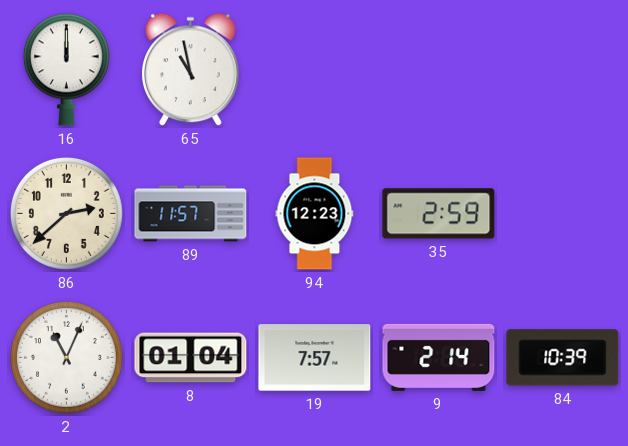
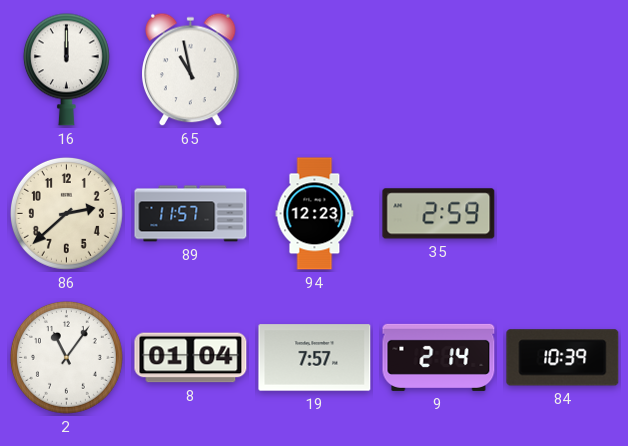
2: 11:04 -> 11:06 (66, 357)
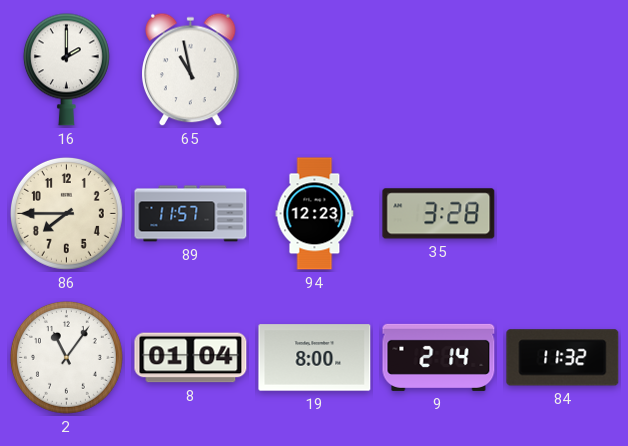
16: 12:00 -> 2:00 (66, 69)
86: 2:38 -> 7:45 (66, 213)
35: 2:59 -> 3:28 (439, 214)
19: 7:57 -> 8:00 (315, 358)
84: 10:39 -> 11:32 (563, 358)
